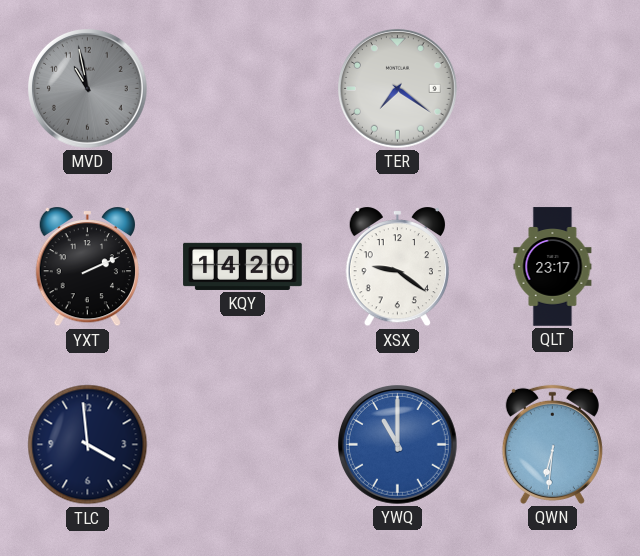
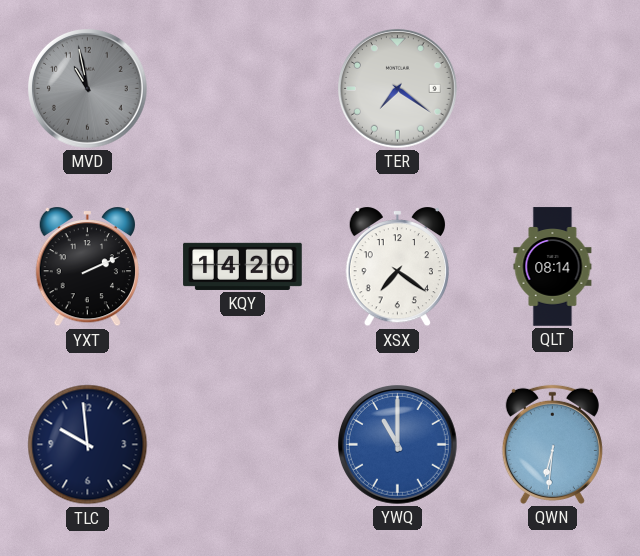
XSX: 9:21 -> 7:21 (397, 268)
QLT: 23:17 -> 08:14 (553, 267)
TLC: 3:59 -> 9:59 (88, 445)
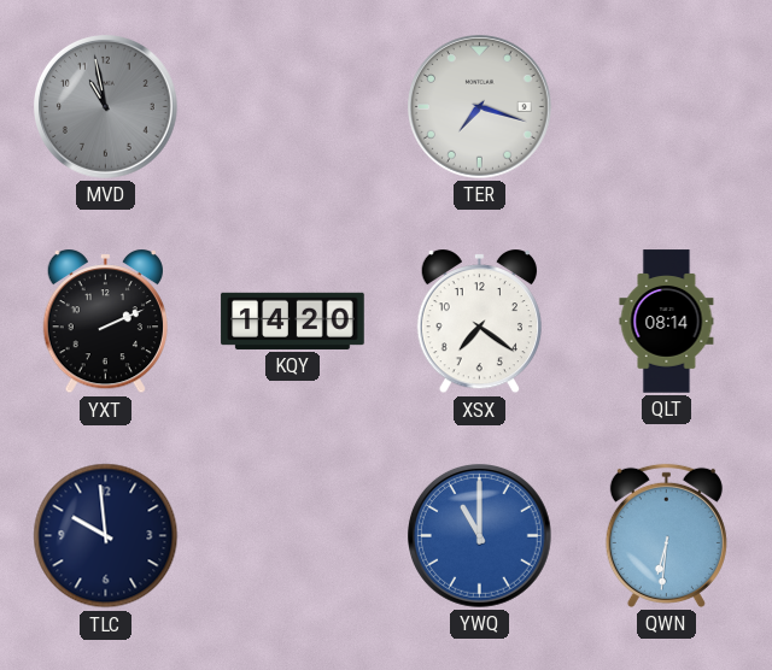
TER: 7:21 -> 7:18 (480, 107)
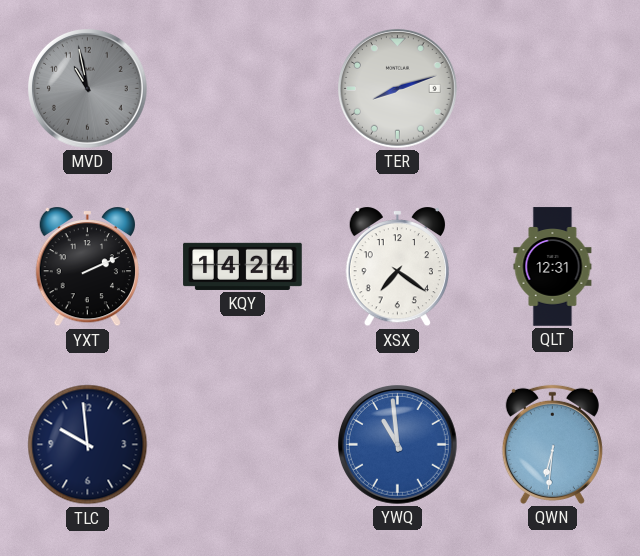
TER: 7:18 -> 8:12 (398, 89)
KQY: 14:20 -> 14:24 (243, 266)
QLT: 08:14 -> 12:31 (553, 267)
YWQ: 11:00 -> 10:59 (398, 445)
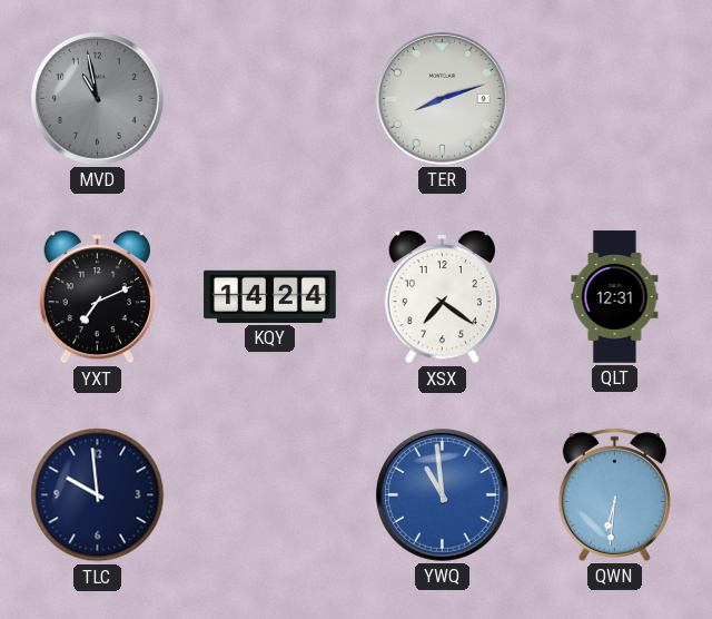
YXT: 2:11 -> 7:11 (97, 298)
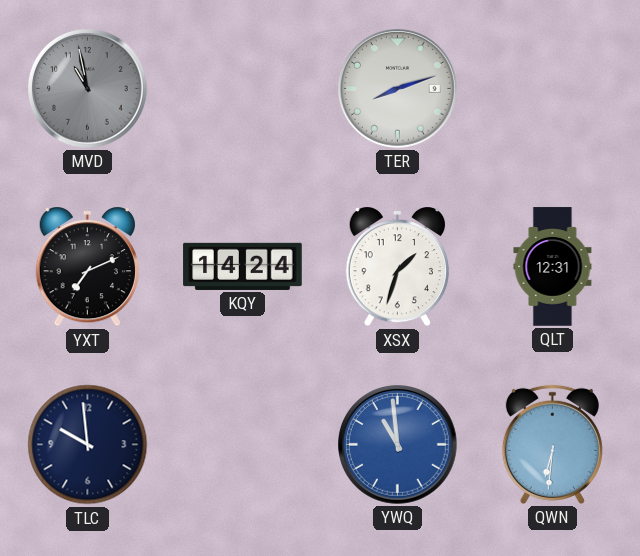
XSX: 7:21 -> 1:33 (397, 268)
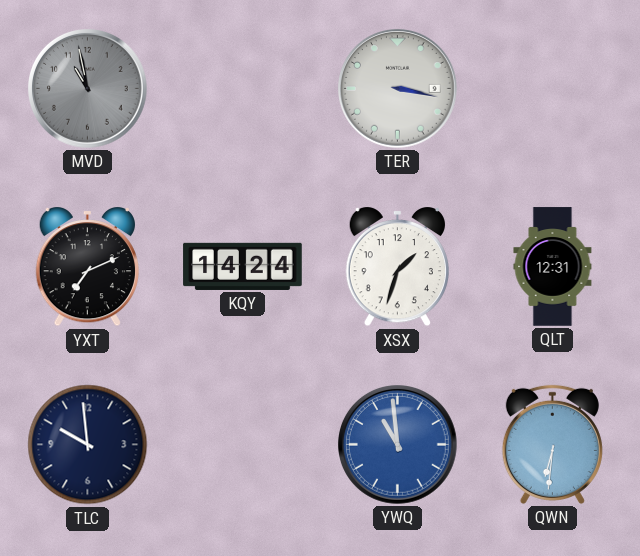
TER: 8:12 -> 3:17 (398, 89)
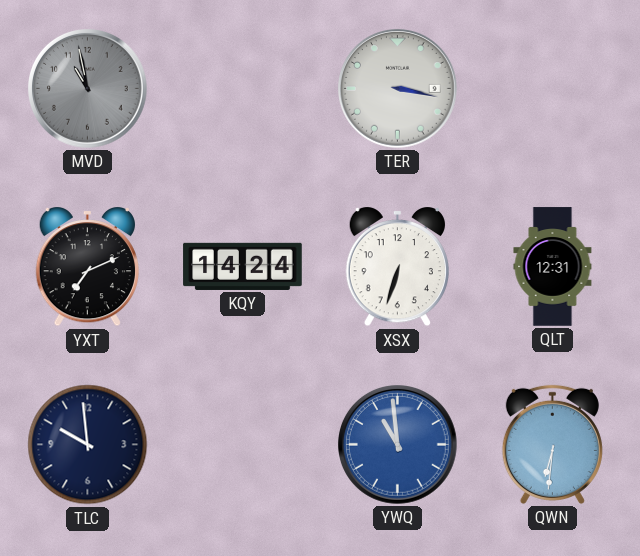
XSX: 1:33 -> 6:33 (397, 268)
